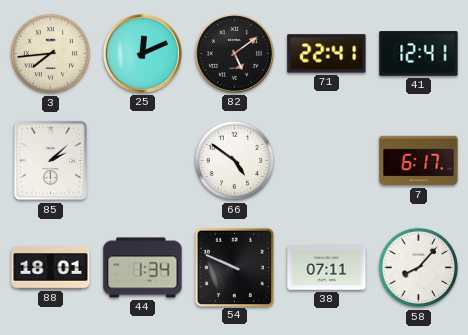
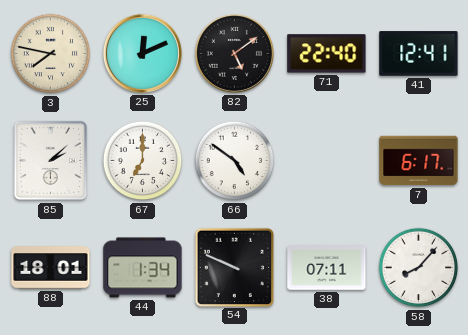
3: 7:44 -> 7:47 (51, 54)
71: 22:41 -> 22:40 (327, 54)
67: none -> 7:00 (143, 161)
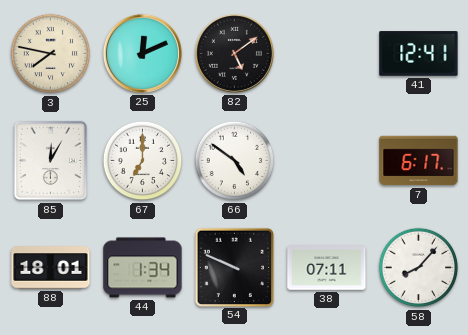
71: 22:40 -> none (327, 54)
85: 2:08 -> 12:05 (51, 161)
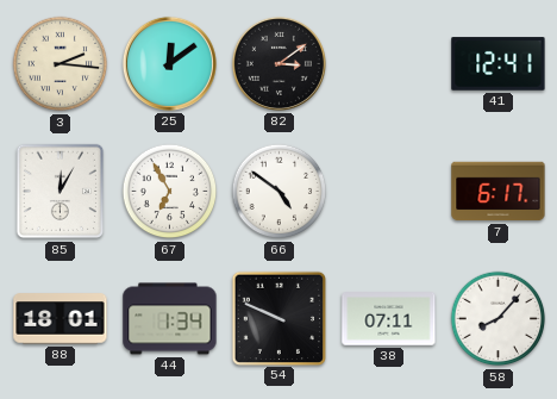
3: 7:47 -> 2:16 (61, 64)
25: 12:11 -> 12:09 (169, 63)
82: 5:09 -> 3:09 (278, 63)
67: 7:00 -> 6:55 (170, 192)
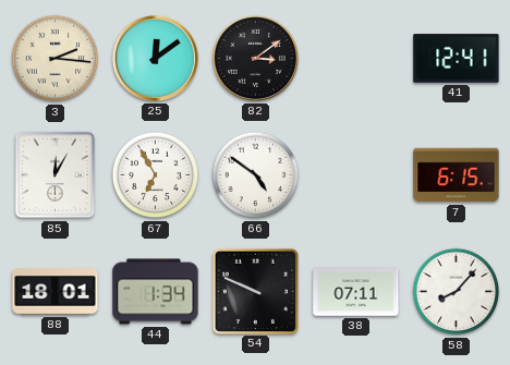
7: 6:17 -> 6:15 (457, 175)
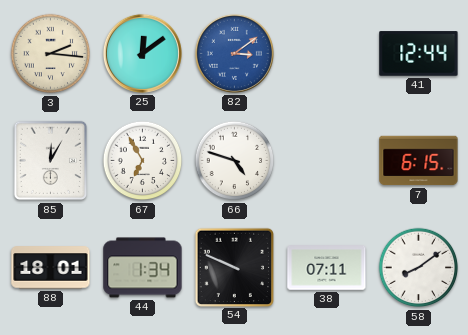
82 dial: black -> blue (234, 53)
41: 12:41 -> 12:44 (419, 54)
66: 4:51 -> 4:48 (235, 161)
58: 8:07 -> 8:09 (419, 268)
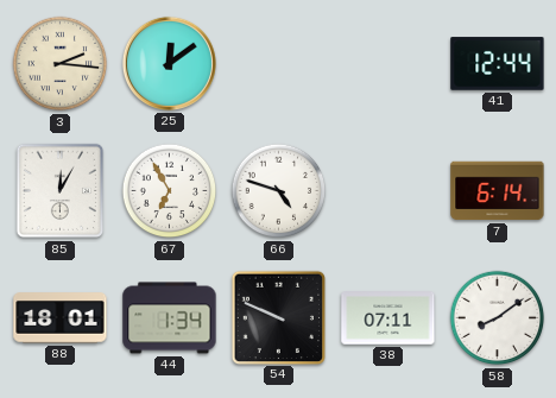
82: 3:09 -> none (234, 53)
7: 6:15 -> 6:14 (498, 191)
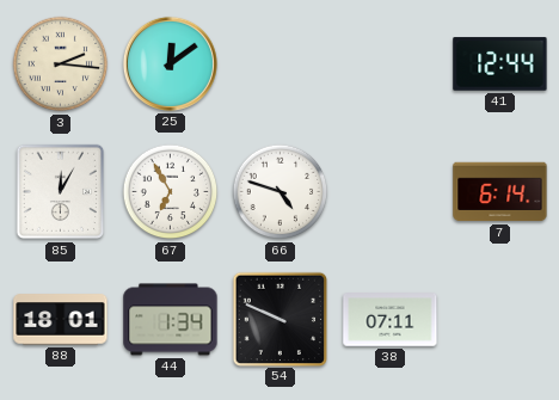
58: 8:09 -> none (498, 318)
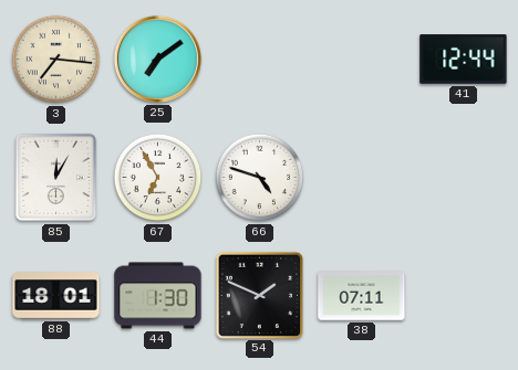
3: 2:16 -> 7:16 (56, 60)
25: 12:09 -> 7:09 (157, 59)
7: 6:14 -> none (500, 192)
44: 1:34 -> 1:30 (158, 296)
54: 9:49 -> 1:49 (259, 295)
